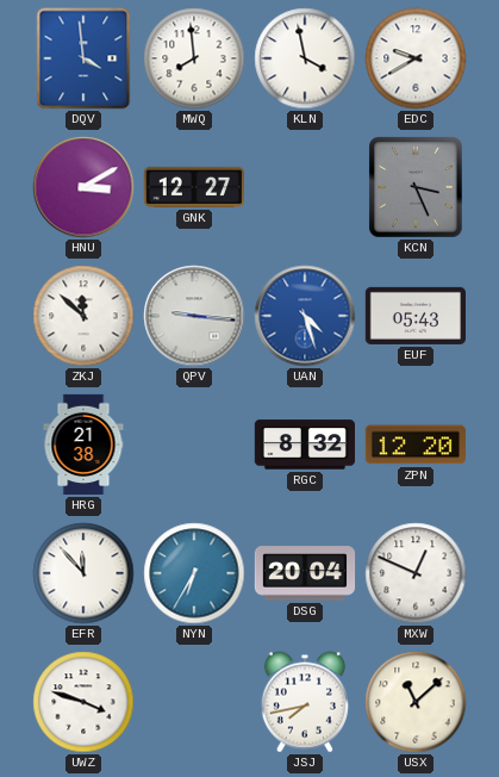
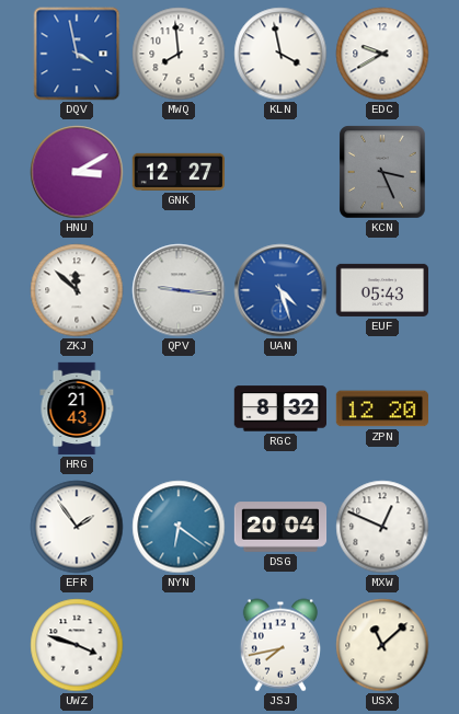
DQV: 3:59 -> 3:58 (77, 54)
HRG: 21:38 -> 21:43 (77, 408)
EFR: 11:53 -> 1:54 (77, 527)
NYN: 6:35 -> 6:21 (179, 527)
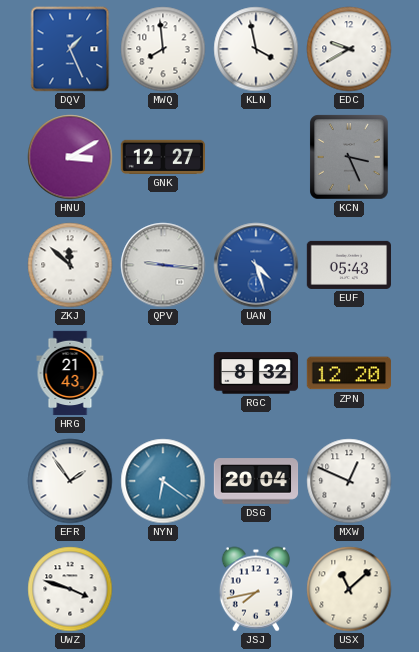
DQV: 3:58 -> 1:26 (70, 49)
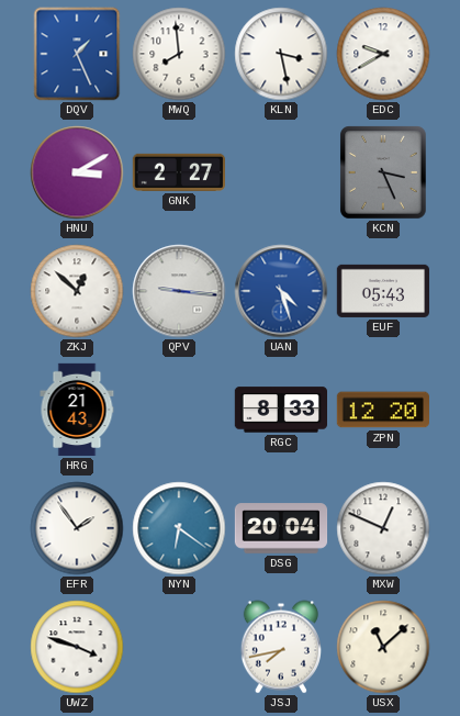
KLN: 3:58 -> 3:28 (281, 54)
GNK: 12:27 -> 2:27 (178, 172)
ZKJ: 11:52 -> 12:52 (77, 291)
RGC: 8:32 -> 8:33 (280, 410)
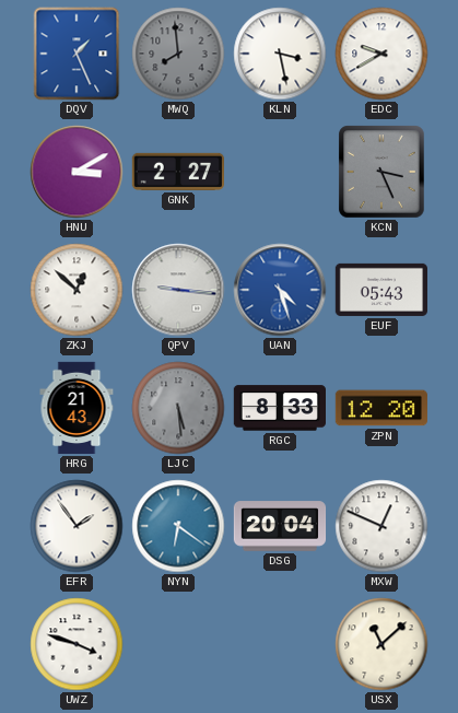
MWQ dial: white -> grey (178, 54)
LJC: none -> 5:29 (178, 408)
JSJ: 7:43 -> none (281, 647)
